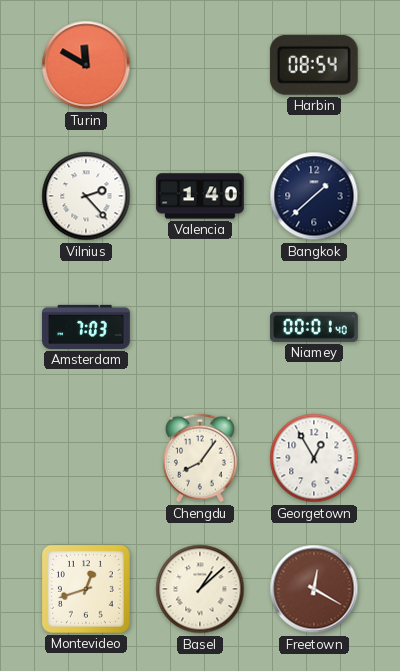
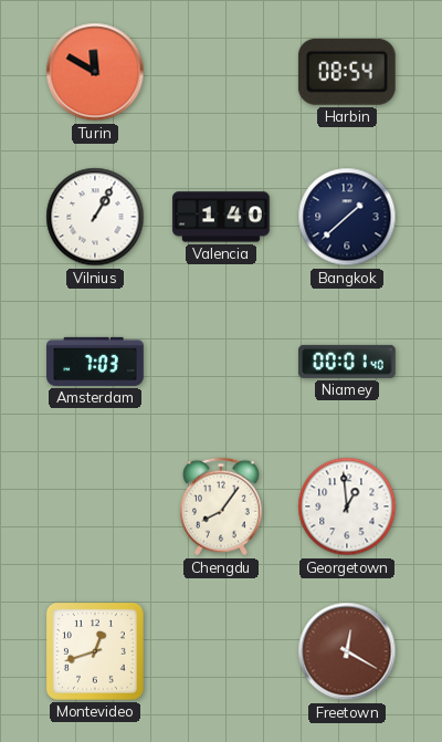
Vilnius: 2:23 -> 1:05 (95, 217)
Georgetown: 12:55 -> 12:59 (347, 506)
Basel: 1:08 -> none (200, 589)
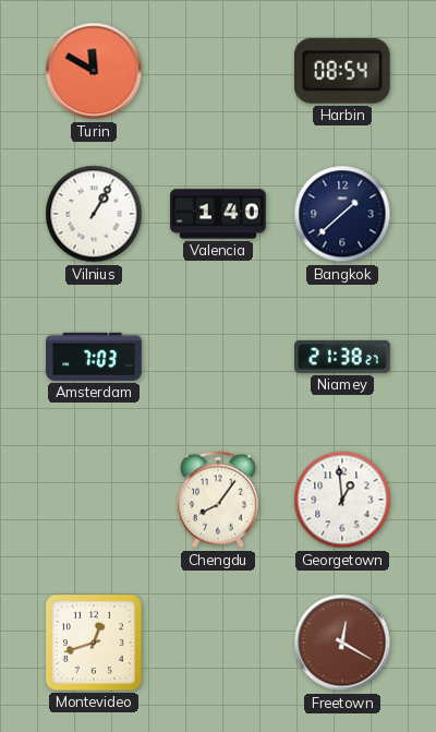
Niamey: 00:01 -> 21:38 (343, 357)
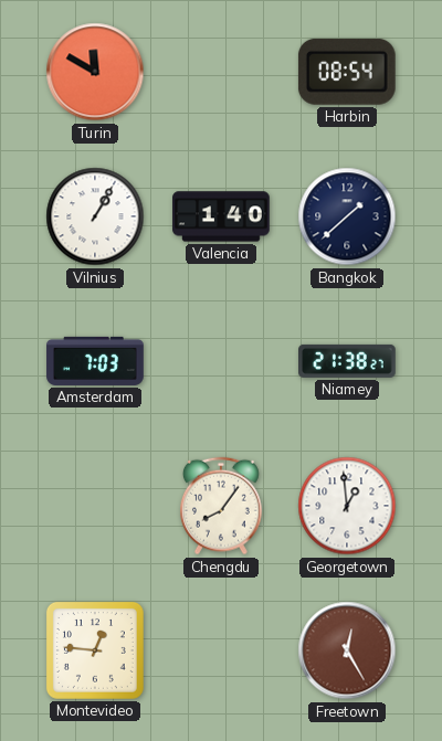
Montevideo: 12:42 -> 12:46 (95, 650)
Freetown: 12:20 -> 12:25 (347, 650)
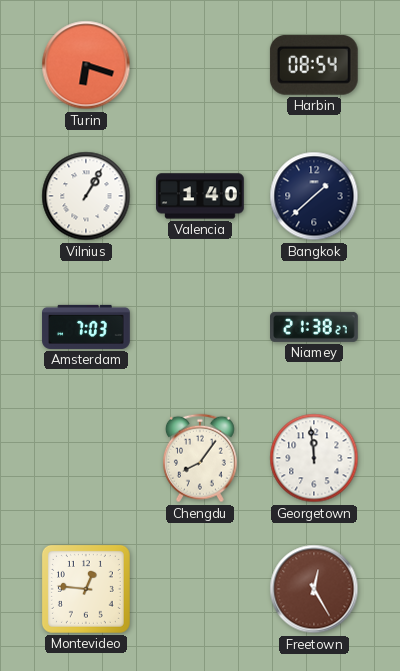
Turin: 11:50 -> 6:18 (86, 65)
Georgetown: 12:59 -> 11:59 (314, 458)
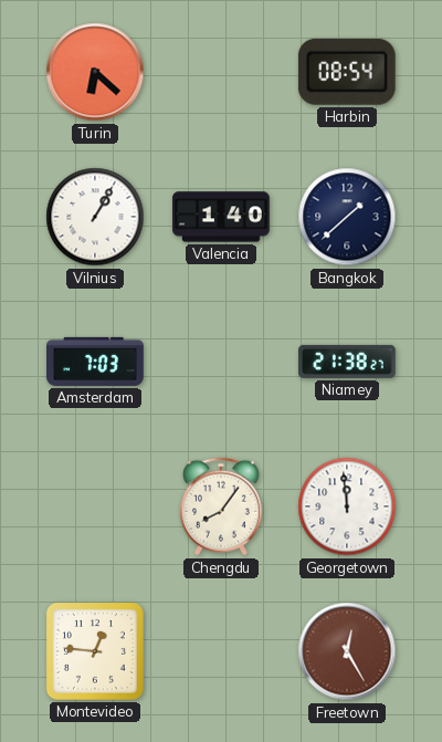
Turin: 6:18 -> 6:22 (95, 72)
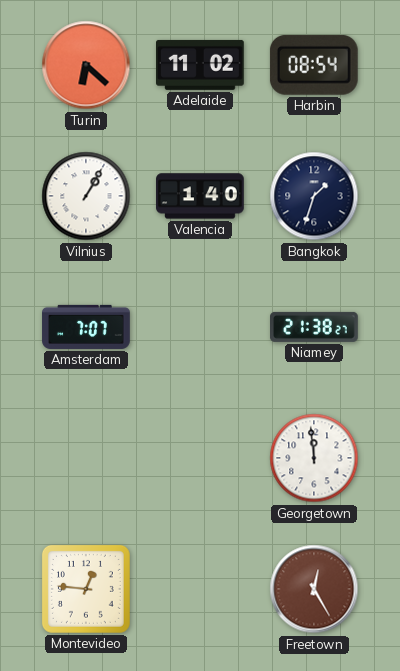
Adelaide: none -> 11:02 (201, 65)
Bangkok: 1:38 -> 1:33 (314, 196)
Amsterdam: 7:03 -> 7:07 (86, 327)
Chengdu: 8:06 -> none (221, 506)
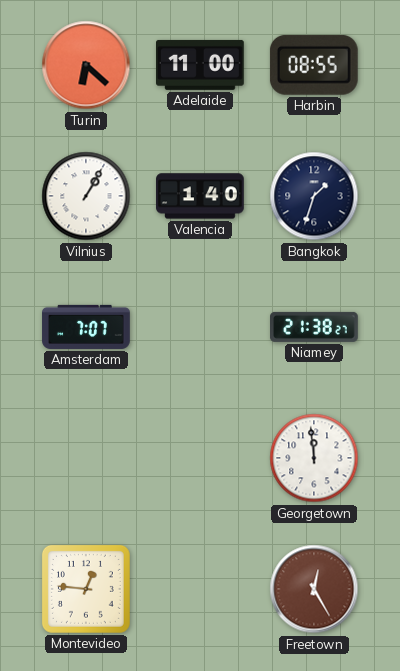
Adelaide: 11:02 -> 11:00 (201, 65)
Harbin: 08:54 -> 08:55 (314, 65)
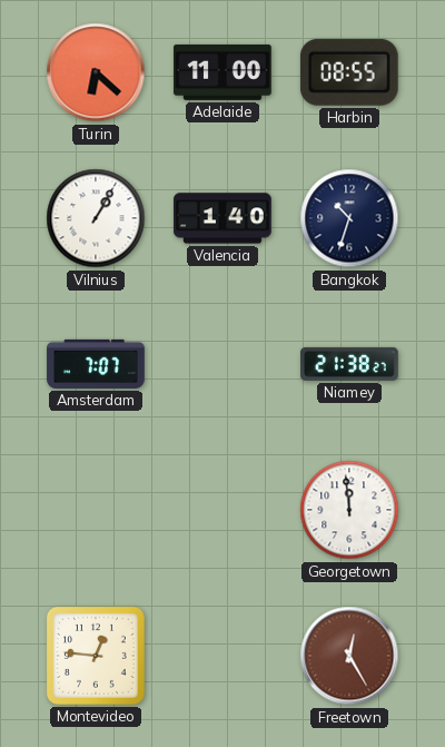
Bangkok: 1:33 -> 10:33 (349, 218)
